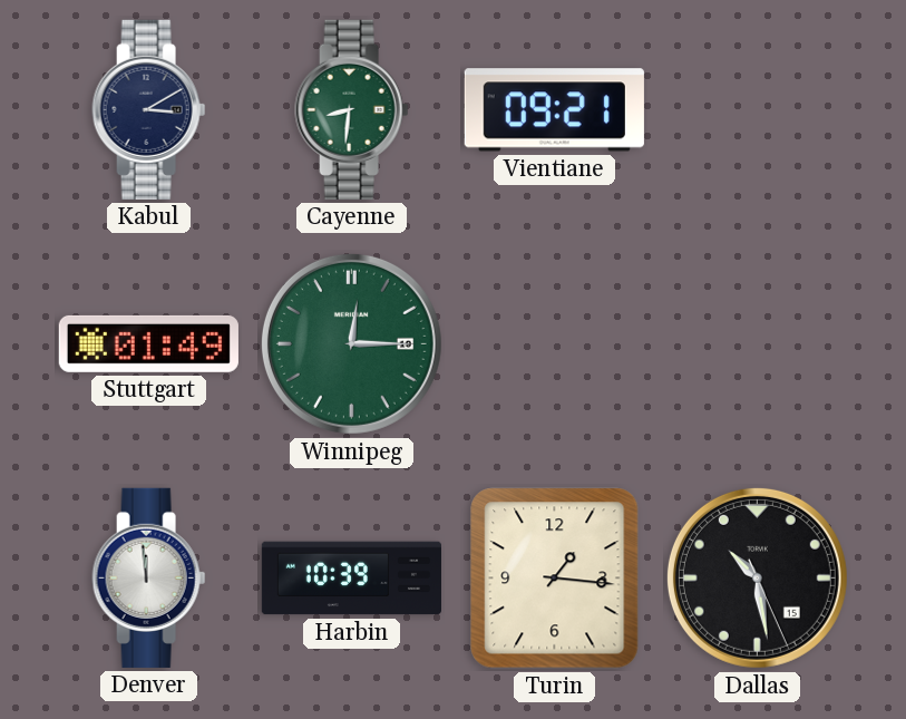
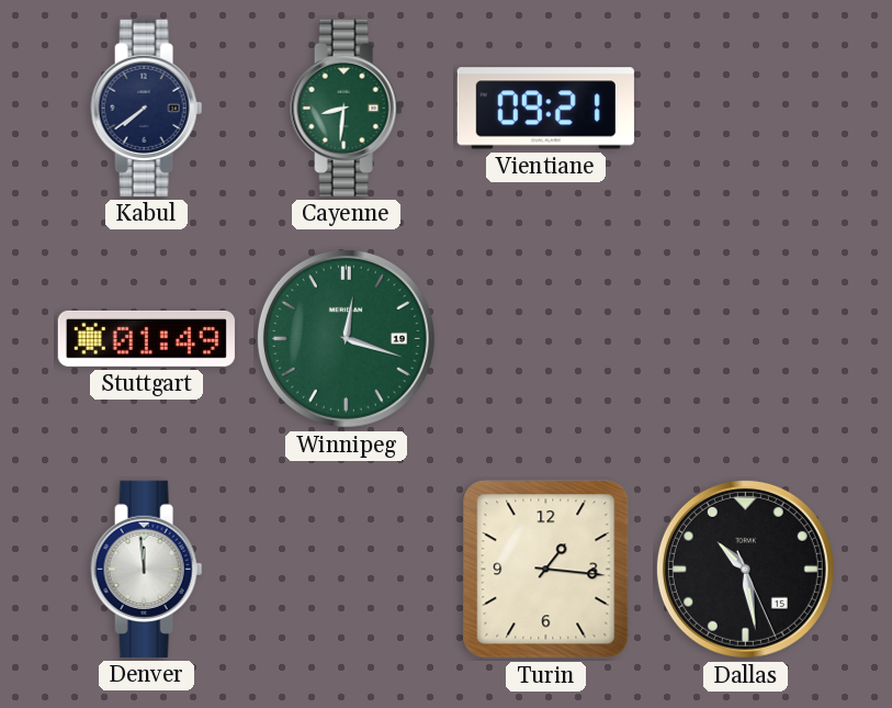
Kabul: 3:10 -> 7:39 (147, 108)
Winnipeg: 12:15 -> 12:18 (346, 338)
Harbin: 10:39 -> none (351, 579)
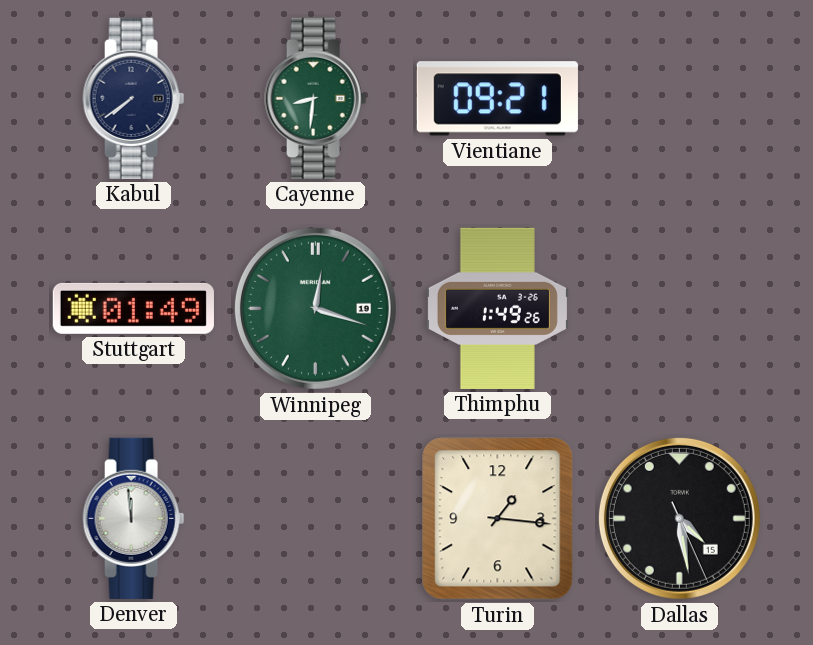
Thimphu: none -> 1:49 (497, 308)
Dallas: 10:28 -> 4:28 (679, 518)
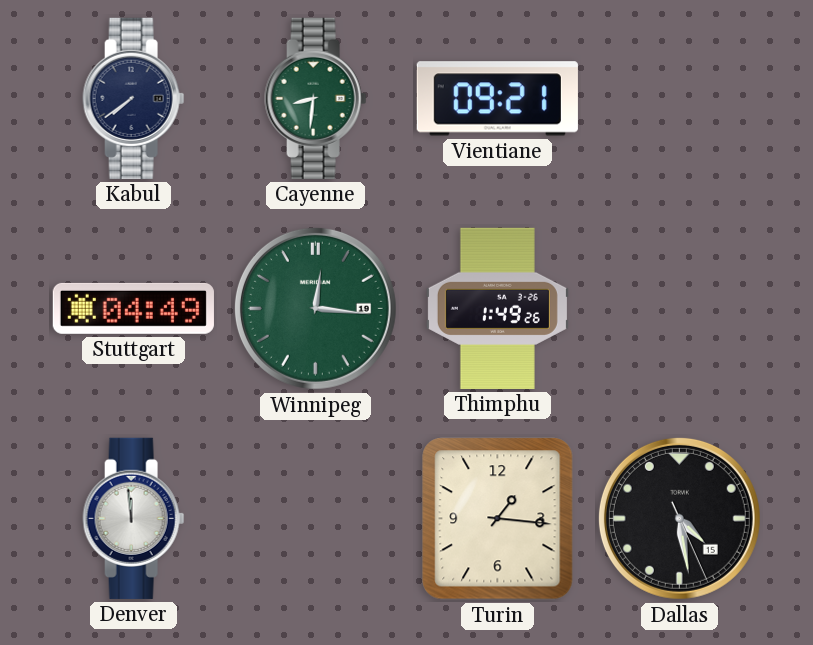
Stuttgart: 01:49 -> 04:49 (133, 308)
Winnipeg: 12:18 -> 12:16 (315, 308)
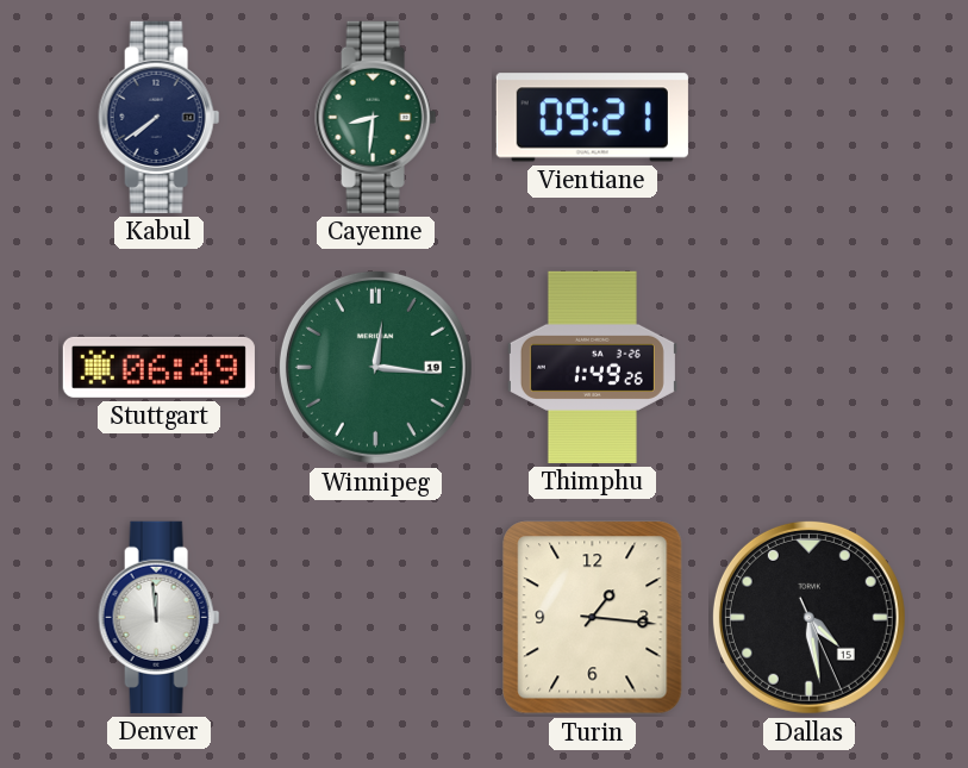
Stuttgart: 04:49 -> 06:49 (158, 367)
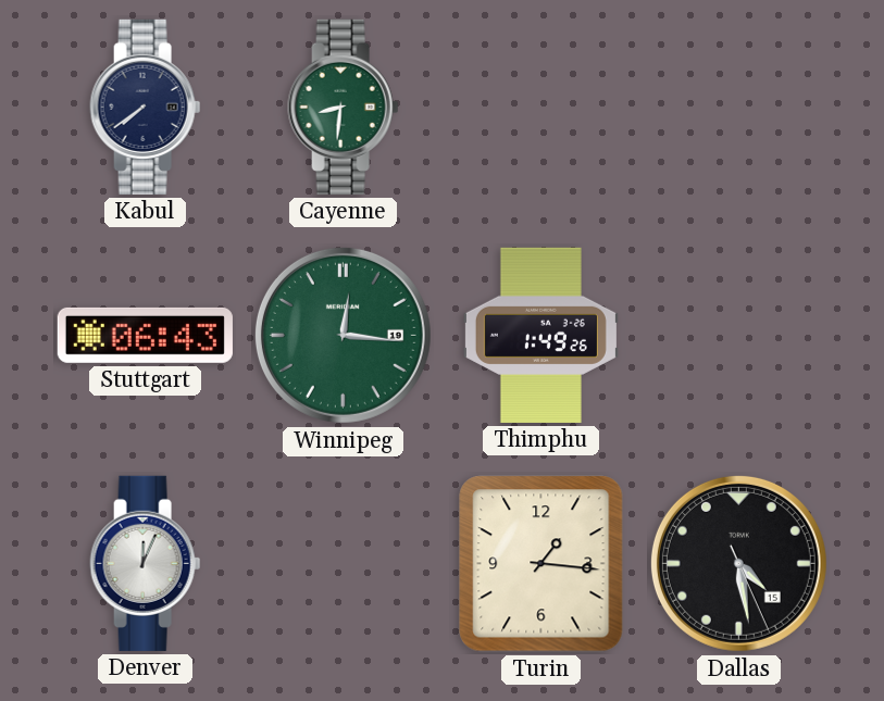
Vientiane: 09:21 -> none (592, 118)
Stuttgart: 06:49 -> 06:43 (145, 335)
Denver: 11:59 -> 12:04 (146, 563)
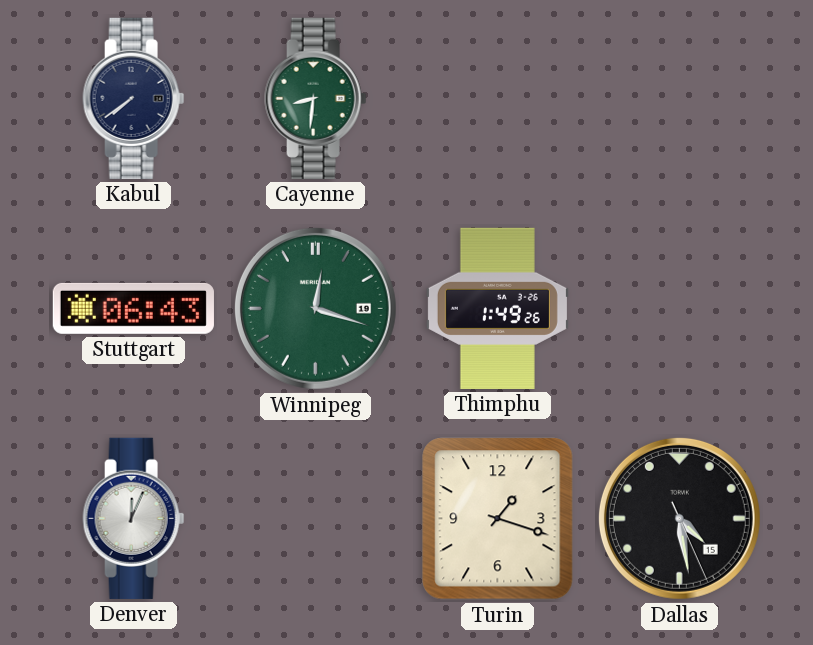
Winnipeg: 12:16 -> 12:18 (315, 308)
Turin: 1:16 -> 1:18 (498, 519)
